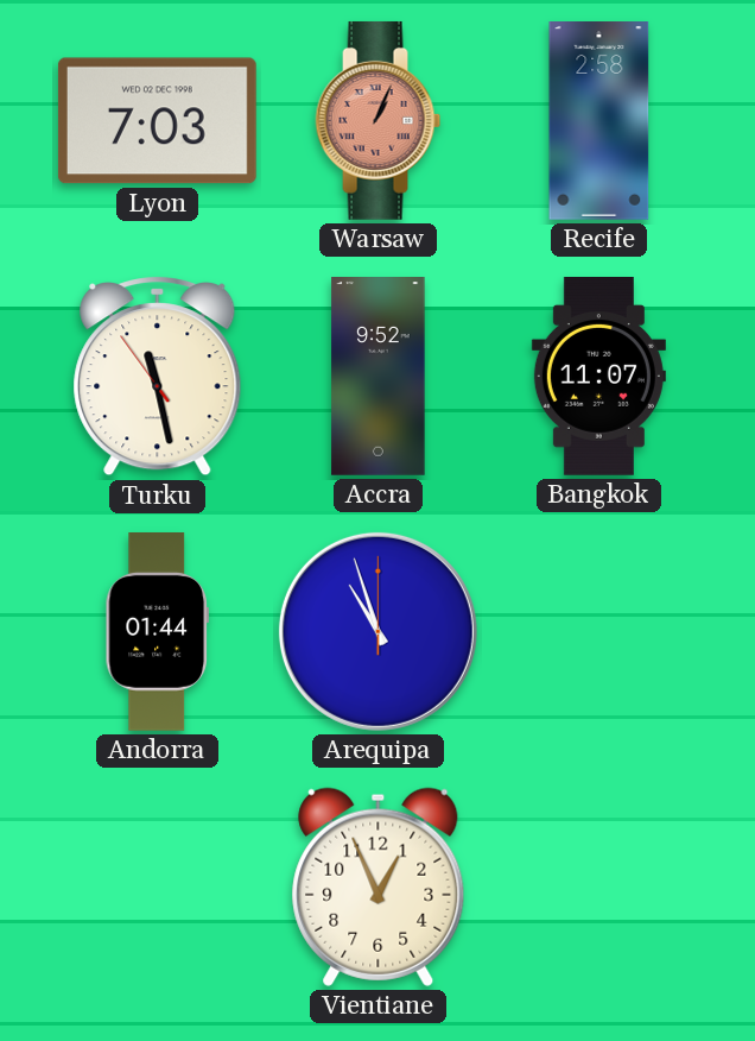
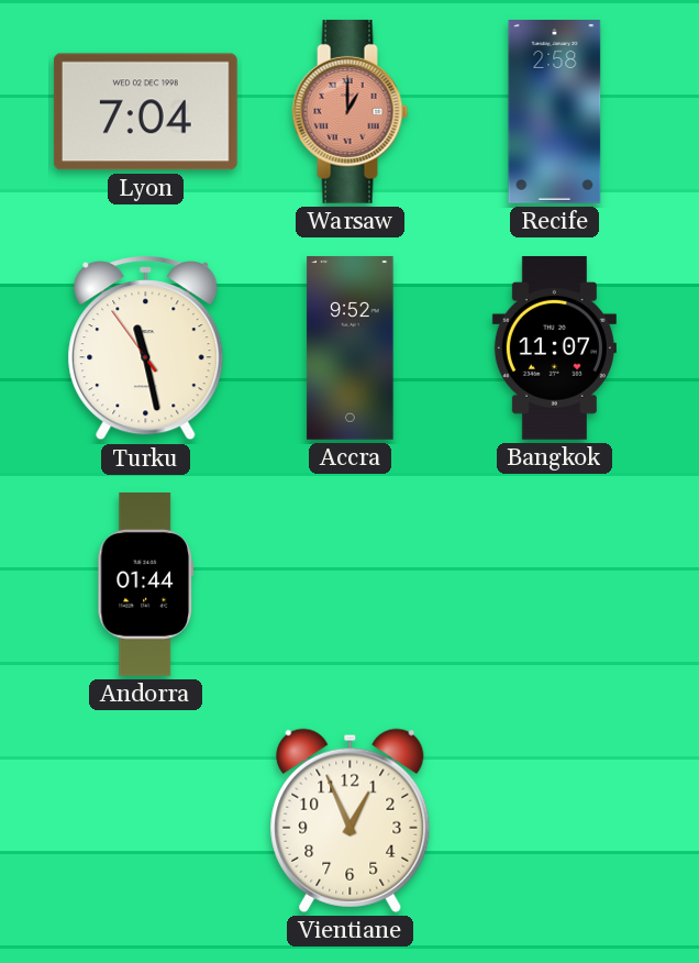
Lyon: 7:03 -> 7:04 (145, 112)
Warsaw: 1:04 -> 1:00 (351, 111)
Arequipa: 10:57 -> none (377, 631)
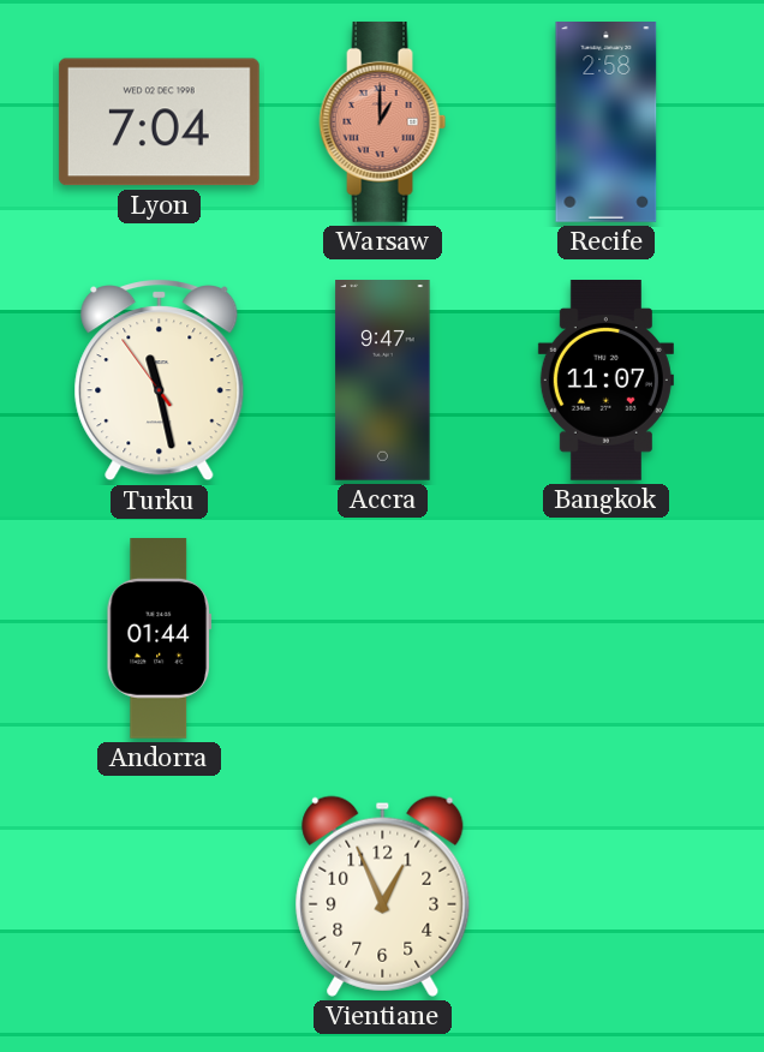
Accra: 9:52 -> 9:47 (383, 381)
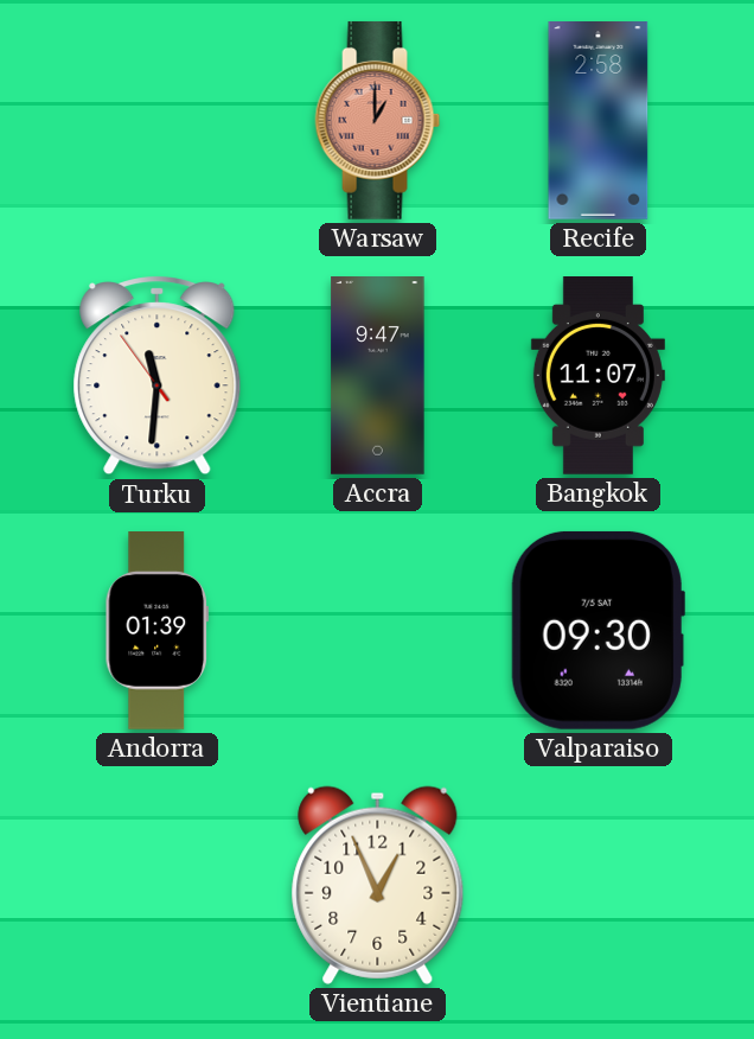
Lyon: 7:04 -> none (159, 122)
Turku: 11:27 -> 11:30 (158, 376)
Andorra: 01:44 -> 01:39 (156, 631)
Valparaiso: none -> 09:30 (598, 630)
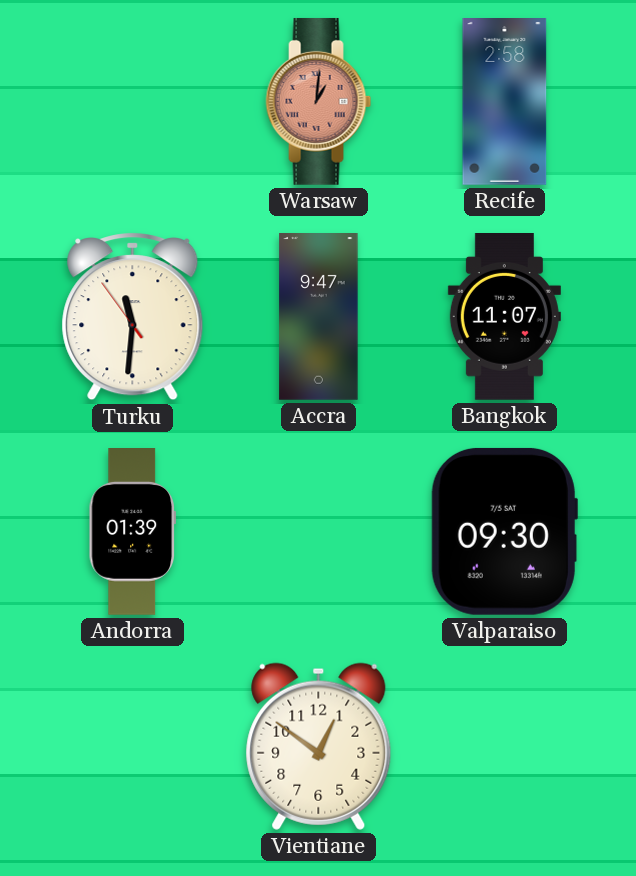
Warsaw: 1:00 -> 1:01 (319, 101)
Vientiane: 12:56 -> 12:51 (319, 746)
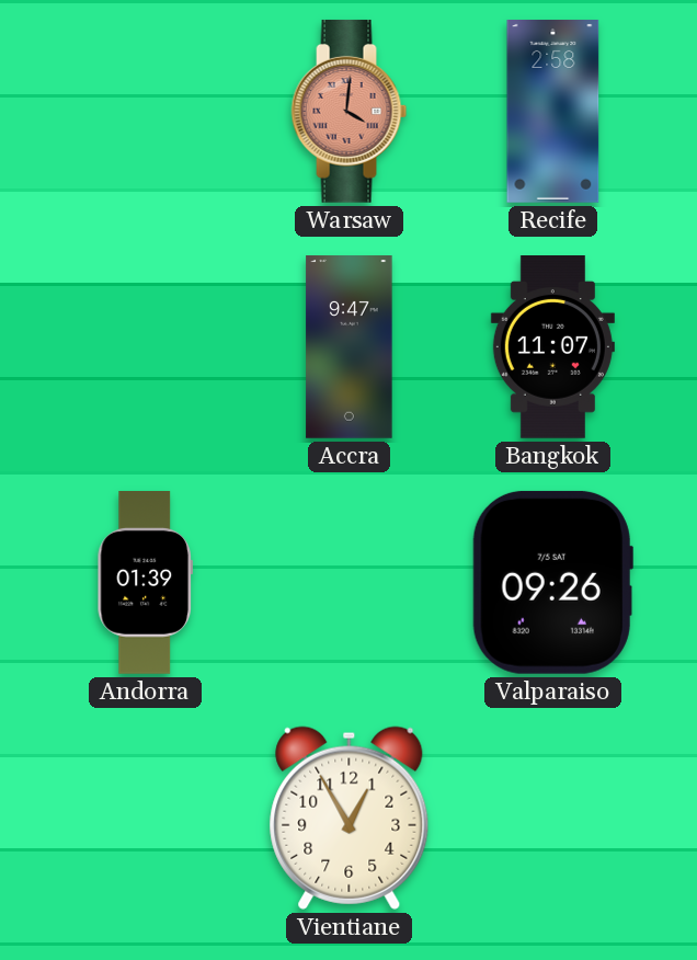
Warsaw: 1:01 -> 4:01 (350, 111)
Turku: 11:30 -> none (133, 317)
Valparaiso: 09:30 -> 09:26 (552, 582)
Vientiane: 12:51 -> 12:55 (350, 818)
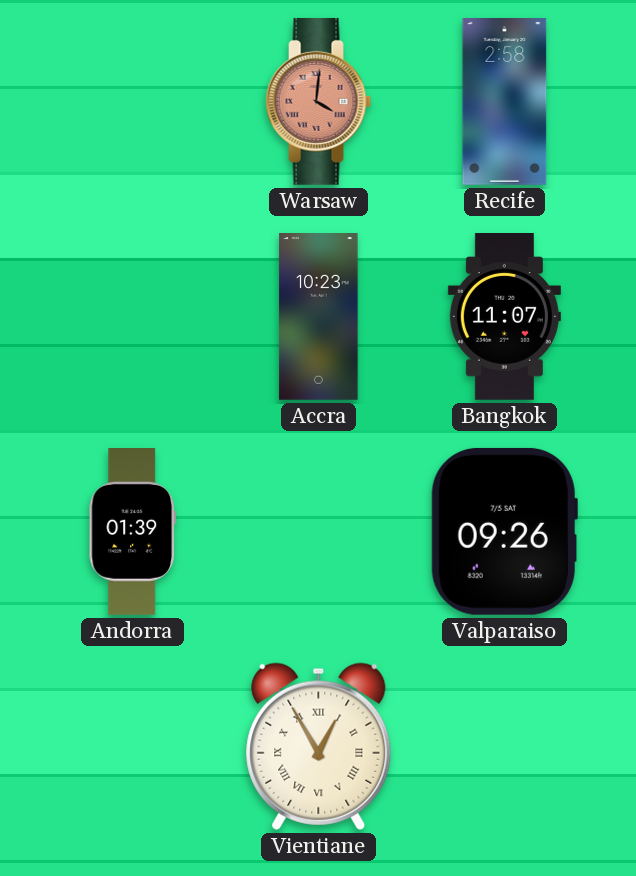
Accra: 9:47 -> 10:23 (319, 317)
Vientiane numerals: Arabic -> Roman (319, 746)
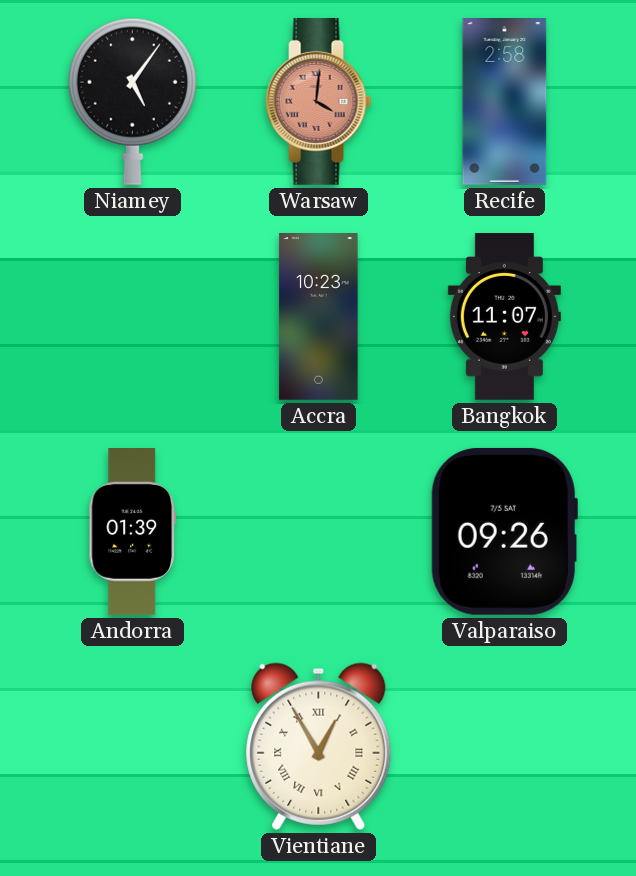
Niamey: none -> 5:06 (132, 101)
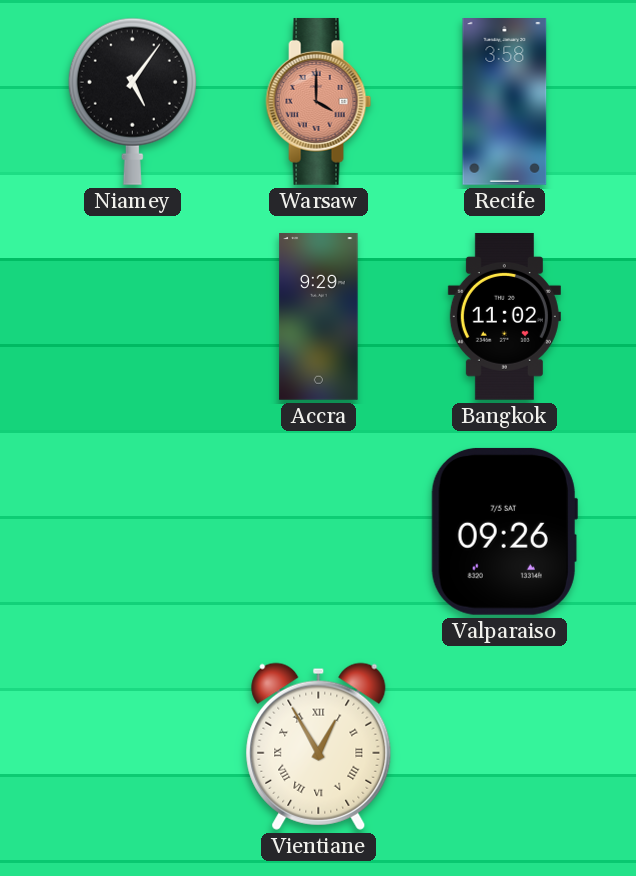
Warsaw: 4:01 -> 4:00 (319, 101)
Recife: 2:58 -> 3:58 (505, 102)
Accra: 10:23 -> 9:29 (319, 317)
Bangkok: 11:07 -> 11:02 (504, 317)
Andorra: 01:39 -> none (132, 532)
